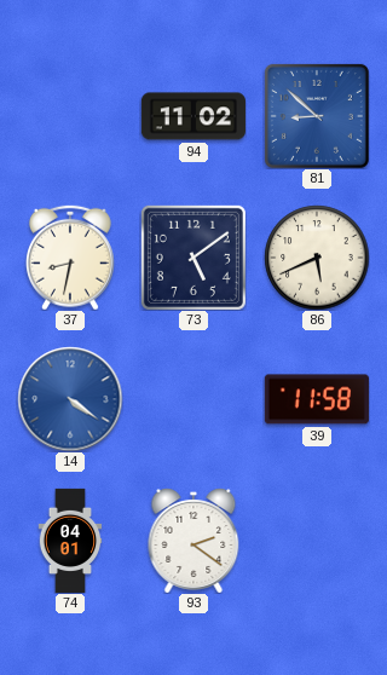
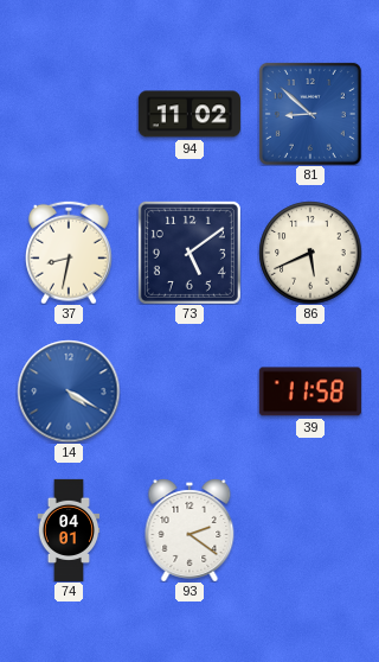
14: 4:21 -> 4:20 (69, 392)
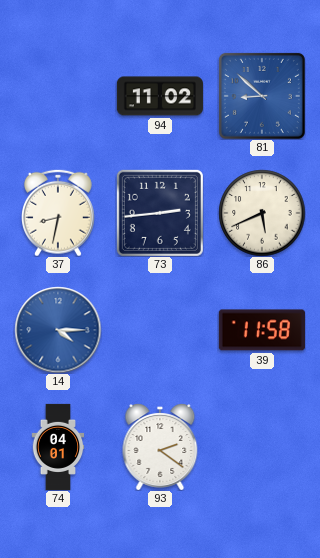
73: 5:09 -> 2:44 (160, 213)
14: 4:20 -> 4:15 (58, 330)
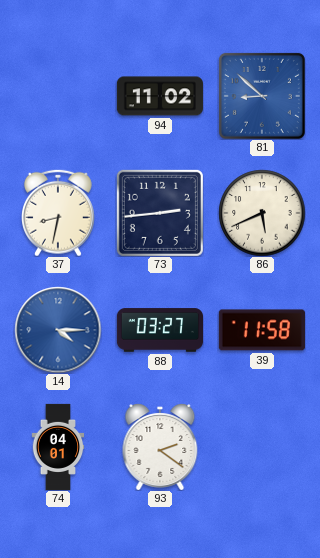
88: none -> 03:27 (159, 330)
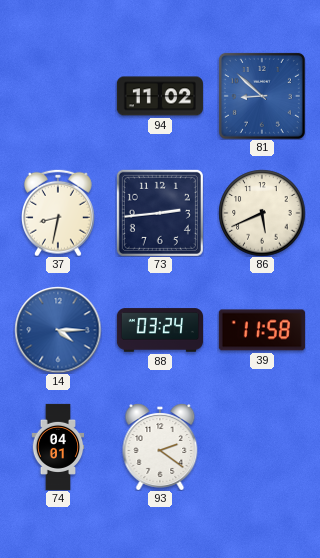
88: 03:27 -> 03:24 (159, 330)
